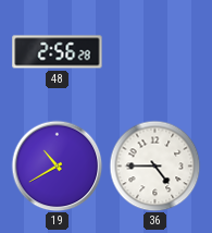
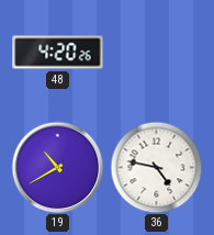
48: 2:56 -> 4:20 (58, 53)
36: 4:45 -> 4:47 (156, 167)
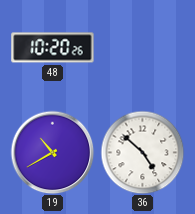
48: 4:20 -> 10:20 (53, 48)
36: 4:47 -> 4:52 (142, 152)
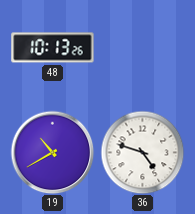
48: 10:20 -> 10:13 (53, 48)
36: 4:52 -> 4:48 (142, 152)
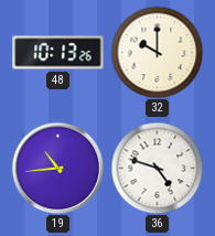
32: none -> 10:00 (157, 52)
19: 10:40 -> 10:44 (57, 168)
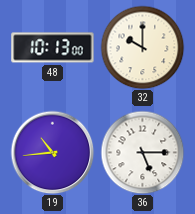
48: 10:13:26 -> 10:13:00 (53, 48)
36: 4:48 -> 5:15 (142, 152)
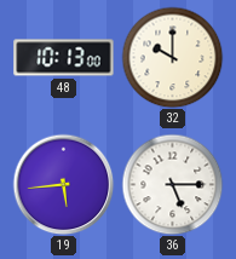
19: 10:44 -> 5:44 (63, 184)
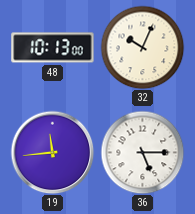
32: 10:00 -> 10:04 (142, 47)
19: 5:44 -> 11:44 (52, 152)
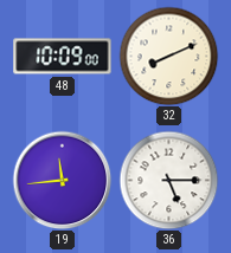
48: 10:13 -> 10:09 (63, 57)
32: 10:04 -> 8:11 (168, 56)
